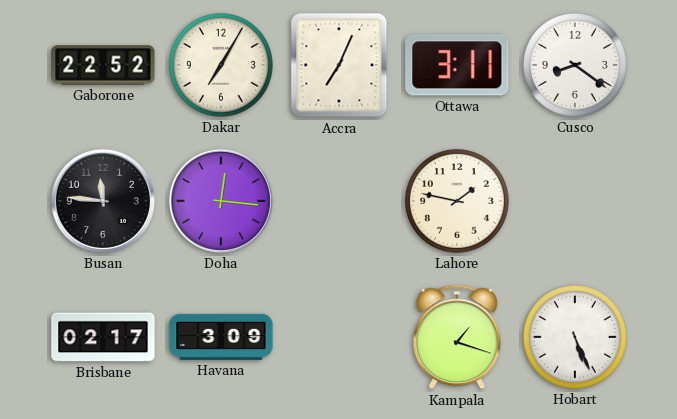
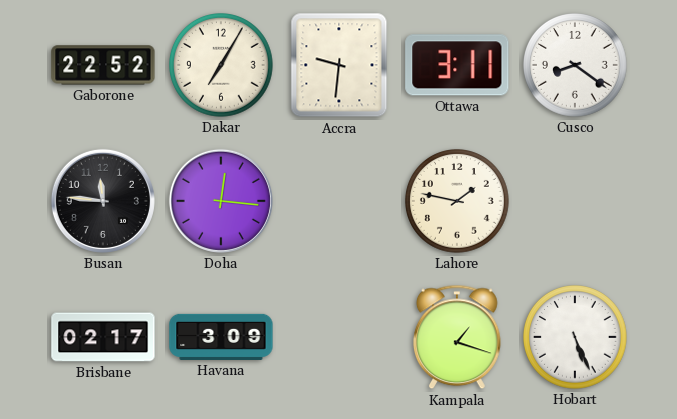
Accra: 7:04 -> 9:31 (339, 65)
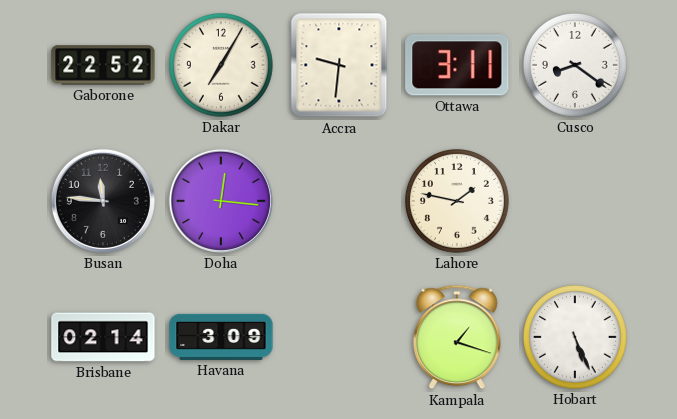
Brisbane: 02:17 -> 02:14 (103, 337)
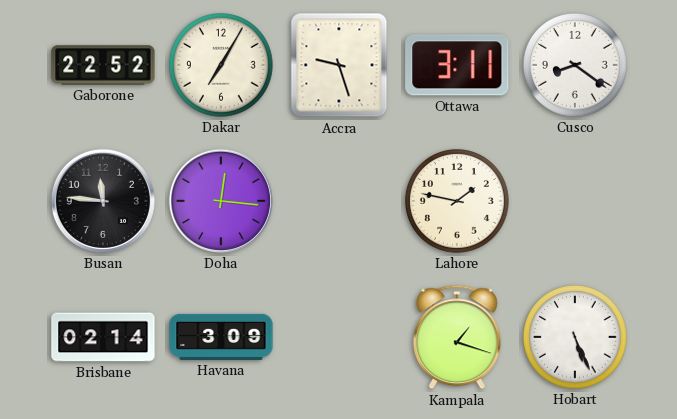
Accra: 9:31 -> 9:27 (339, 65)
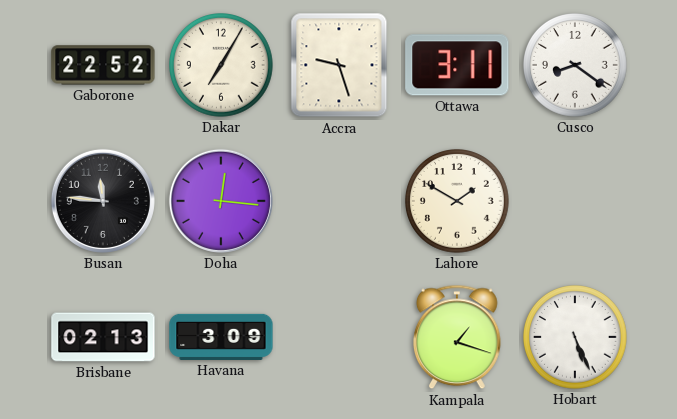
Lahore: 1:47 -> 1:50 (458, 202)
Brisbane: 02:14 -> 02:13 (103, 337)
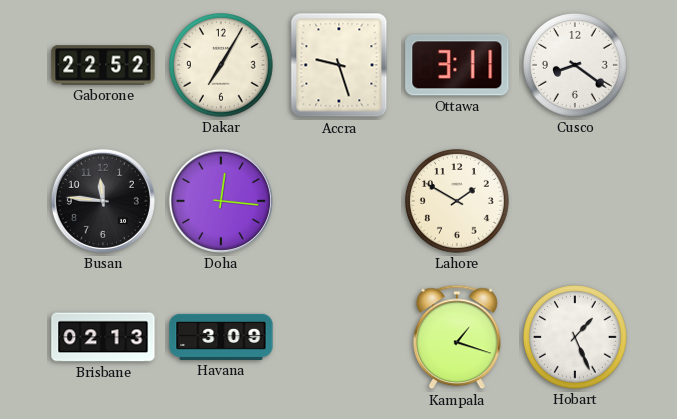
Hobart: 5:26 -> 1:26 (576, 338)
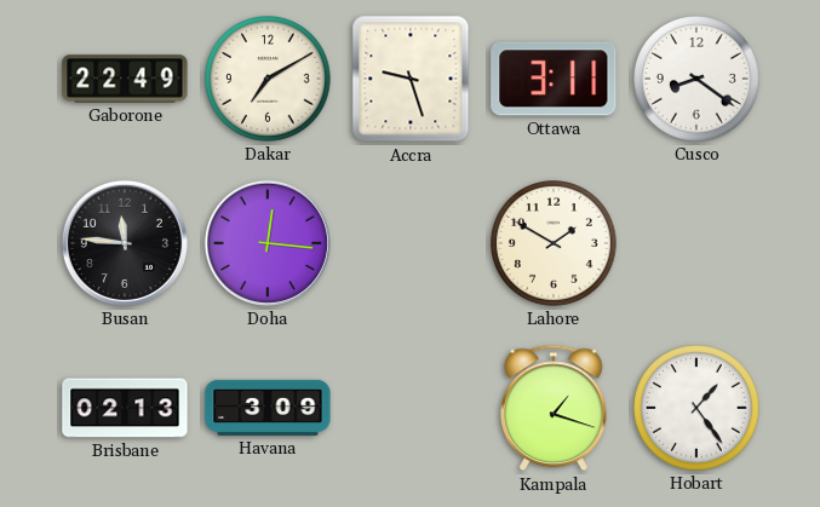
Gaborone: 22:52 -> 22:49 (125, 79)
Dakar: 7:05 -> 7:10 (269, 80)
Hobart: 1:26 -> 1:24 (698, 409)
